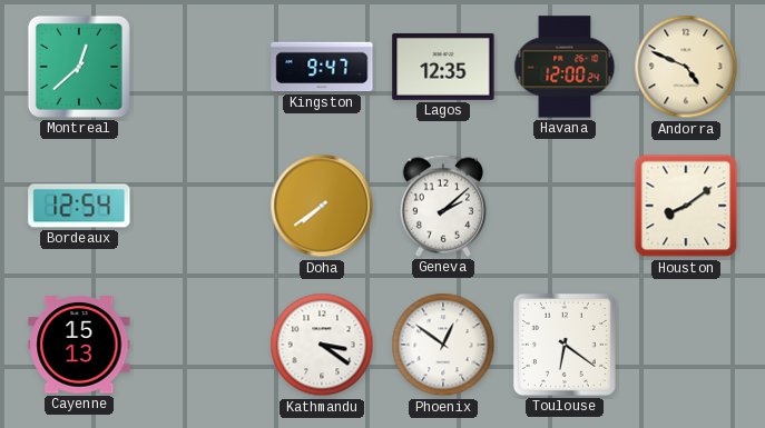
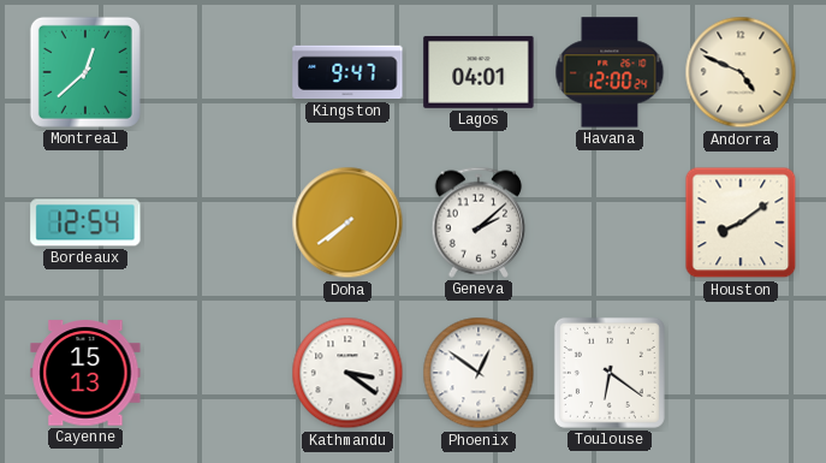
Lagos: 12:35 -> 04:01 (479, 72)
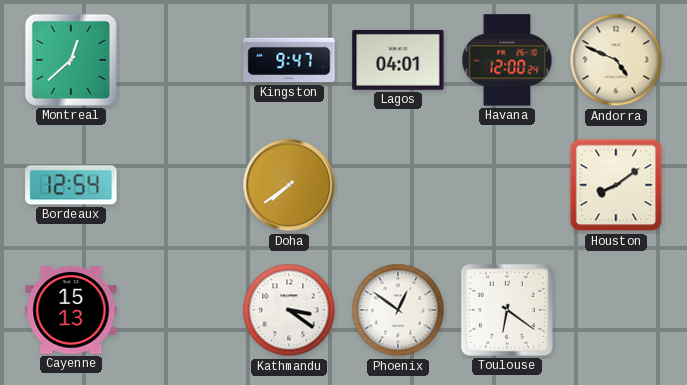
Geneva: 2:08 -> none (479, 222)
